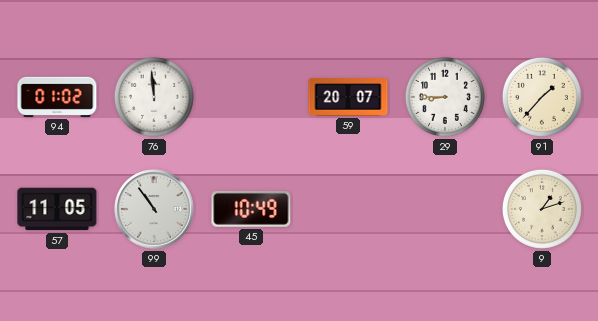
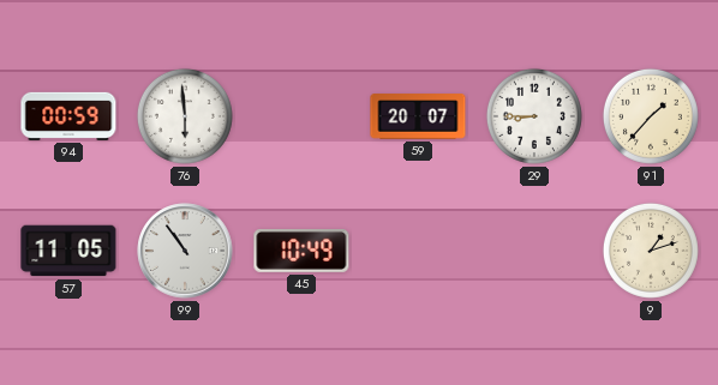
94: 01:02 -> 00:59 (68, 116)
76: 11:59 -> 5:59 (185, 116)
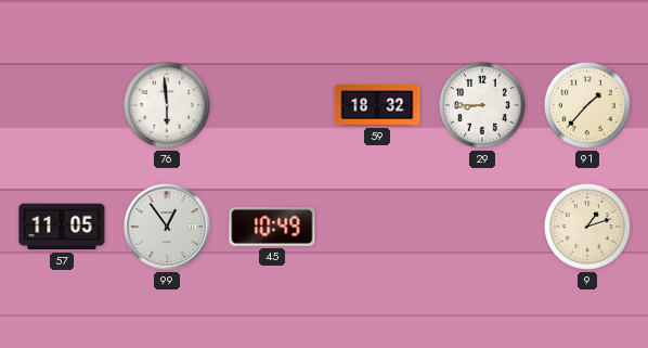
94: 00:59 -> none (68, 116)
59: 20:07 -> 18:32 (377, 105)
99: 10:54 -> 12:54 (167, 227)
